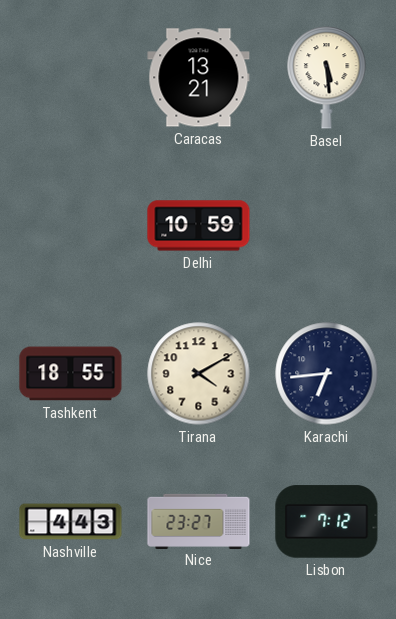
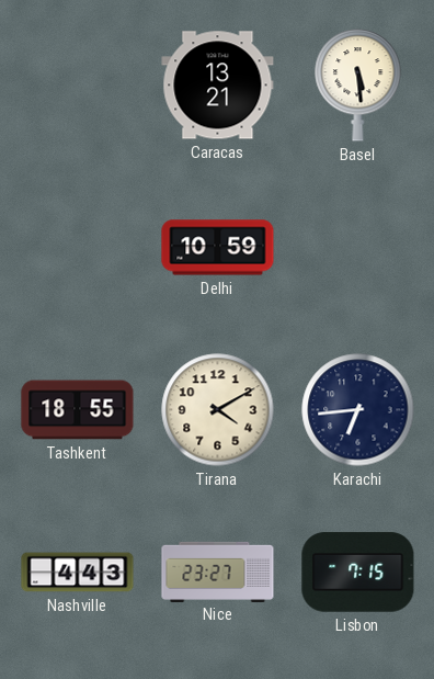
Lisbon: 7:12 -> 7:15 (358, 573)
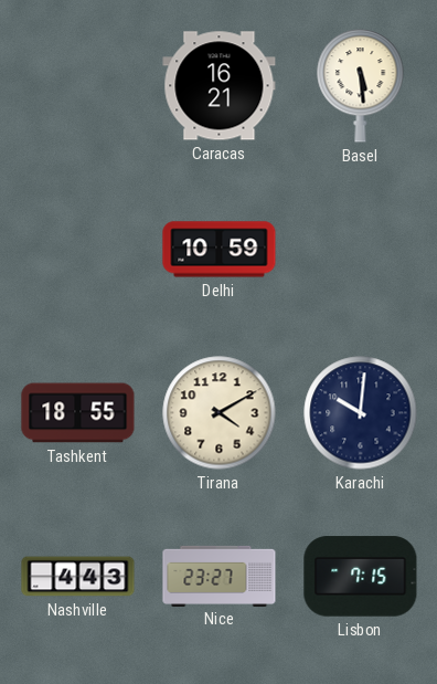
Caracas: 13:21 -> 16:21 (220, 86)
Karachi: 6:44 -> 10:01 (361, 413)
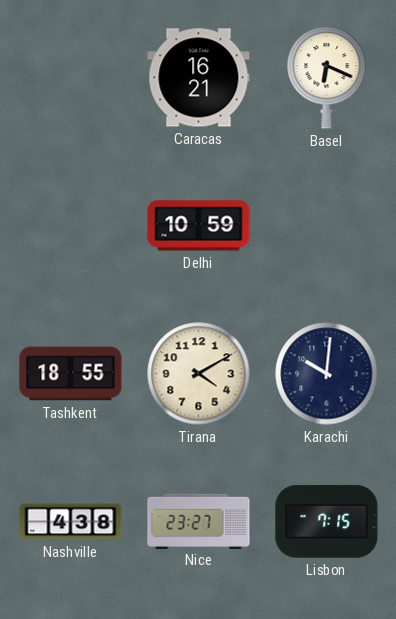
Basel: 5:29 -> 6:19 (327, 78)
Nashville: 4:43 -> 4:38 (71, 522)
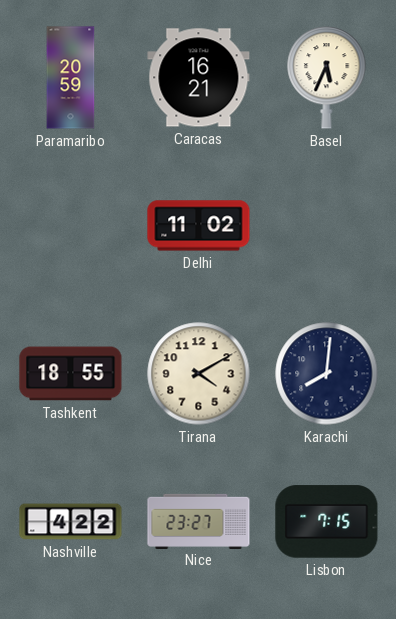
Paramaribo: none -> 20:59 (71, 78)
Basel: 6:19 -> 5:34 (327, 78)
Delhi: 10:59 -> 11:02 (199, 226)
Karachi: 10:01 -> 8:01 (327, 374)
Nashville: 4:38 -> 4:22 (71, 522)
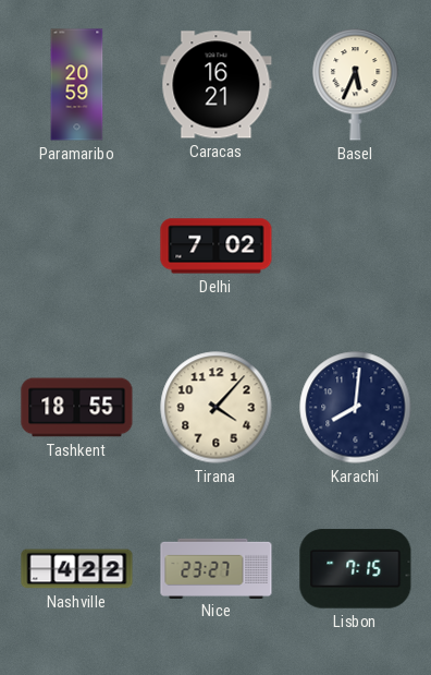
Delhi: 11:02 -> 7:02 (217, 246)
Tirana: 4:10 -> 4:07 (217, 408)
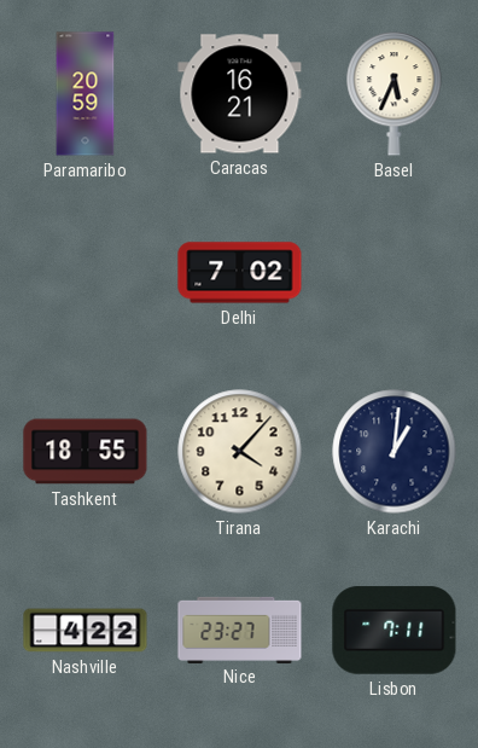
Karachi: 8:01 -> 1:01 (395, 452)
Lisbon: 7:15 -> 7:11 (395, 631)
